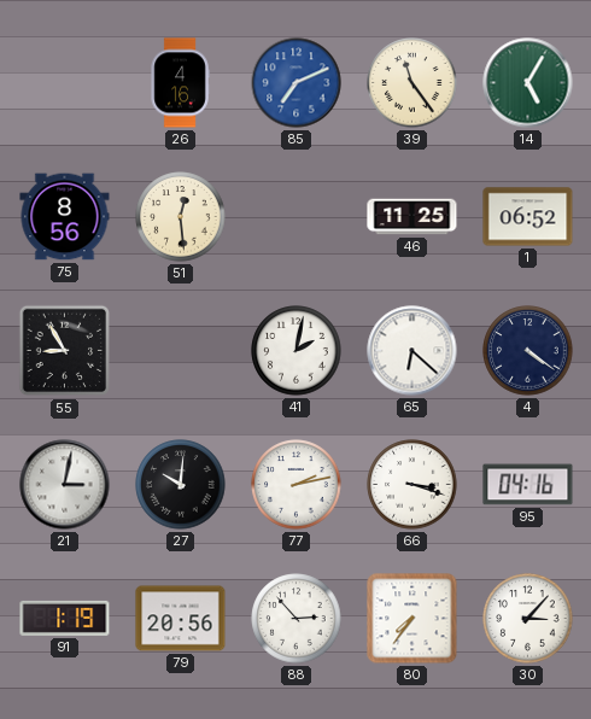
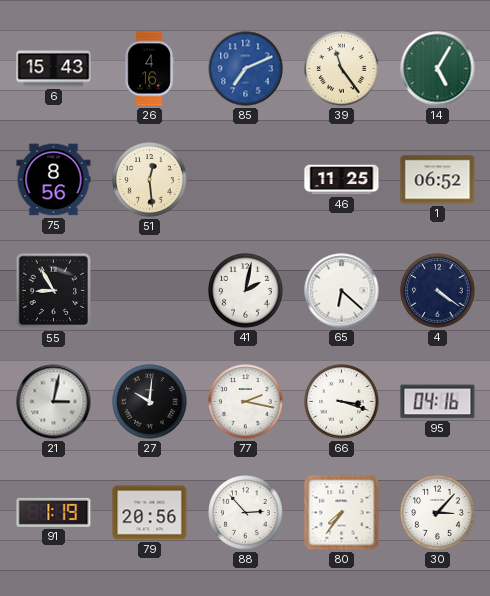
6: none -> 15:43 (54, 69)
77: 2:13 -> 2:17 (246, 402)
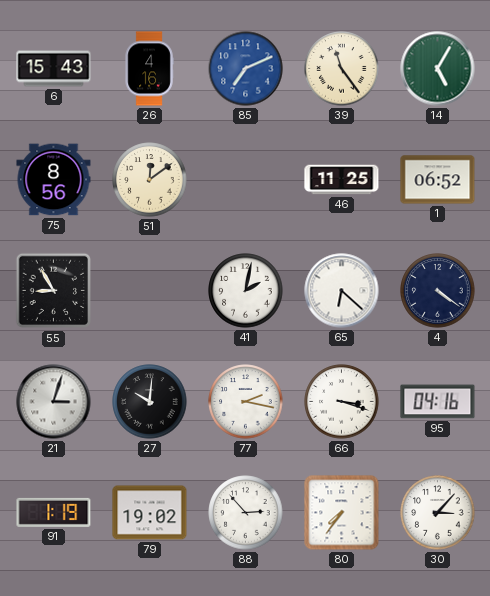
51: 12:29 -> 12:09 (150, 180)
21: 3:02 -> 3:03 (54, 402)
79: 20:56 -> 19:02 (150, 513)
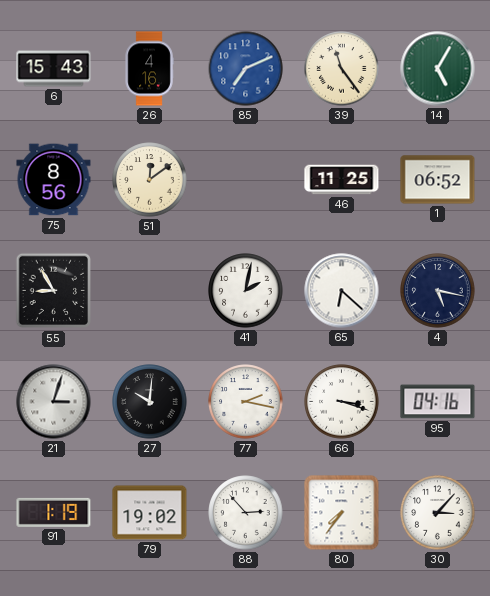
4: 4:21 -> 5:17 (438, 291)
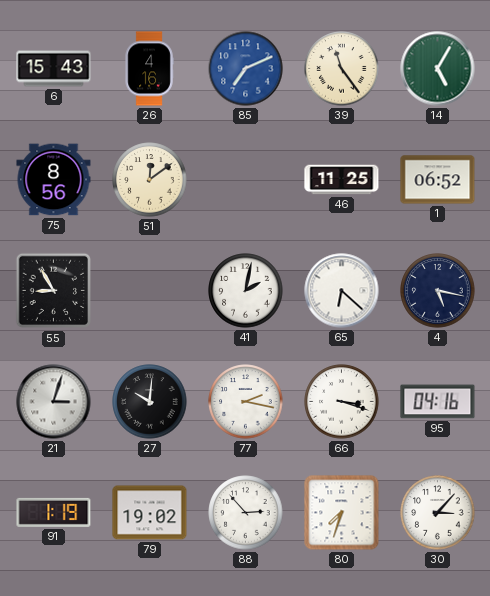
80: 7:36 -> 7:33 (342, 513)
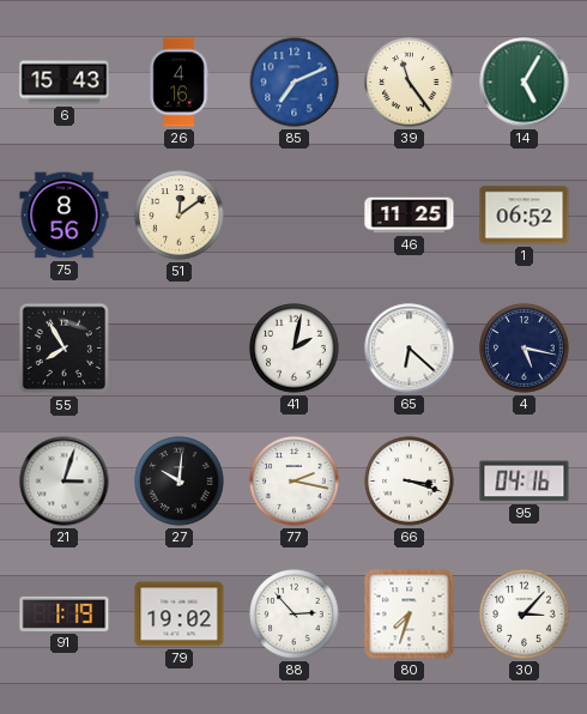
55: 8:55 -> 7:55 (65, 349)
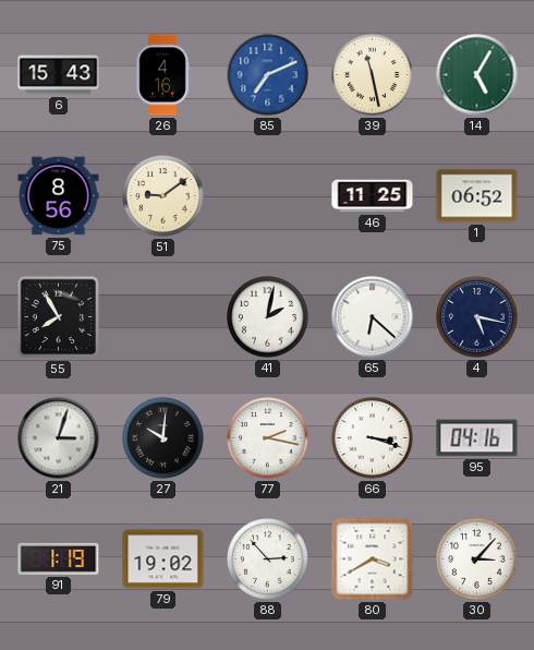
39: 11:24 -> 11:28 (373, 75)
51: 12:09 -> 9:09 (163, 196)
80: 7:33 -> 3:40 (373, 559)
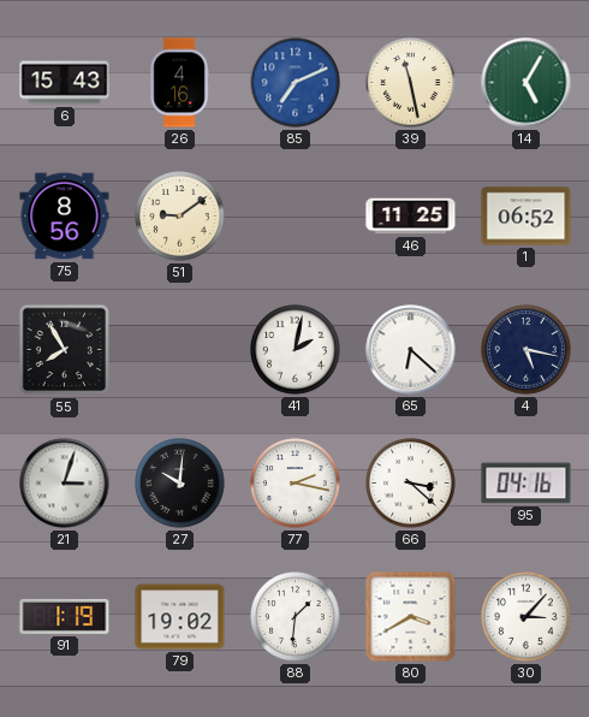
66: 3:18 -> 3:22 (411, 484)
88: 2:53 -> 1:31 (296, 617)
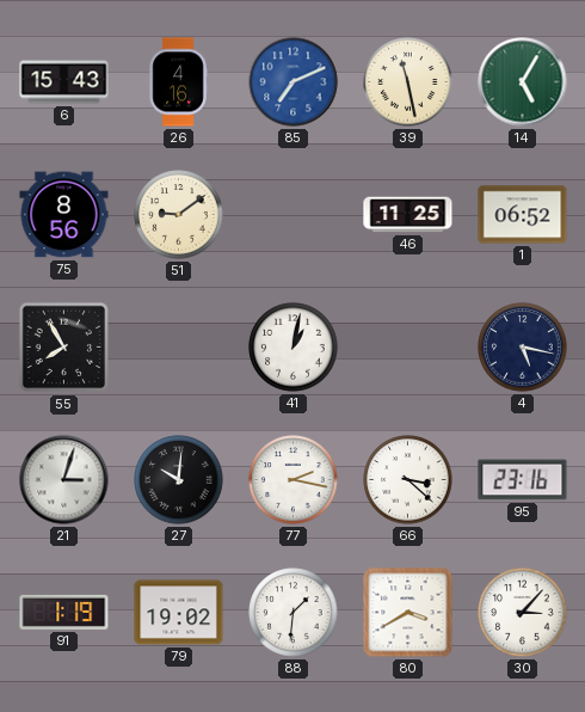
41: 2:02 -> 1:02 (294, 348)
65: 6:22 -> none (411, 350)
95: 04:16 -> 23:16 (523, 480)
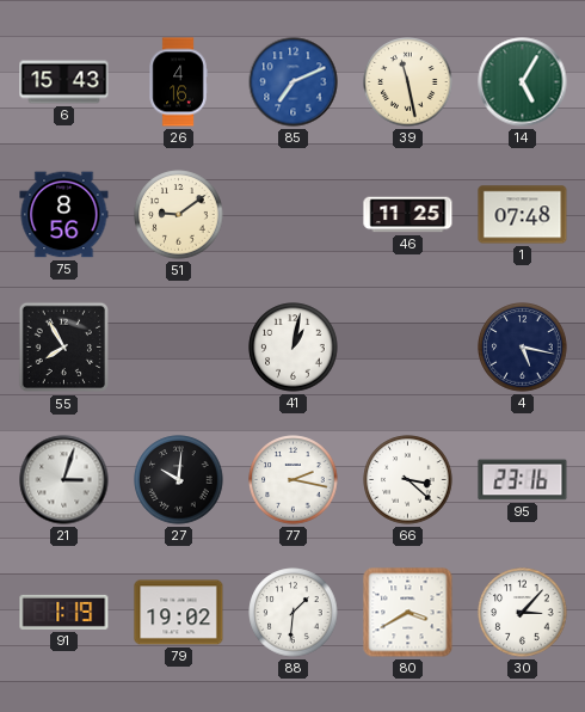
1: 06:52 -> 07:48 (523, 215)
